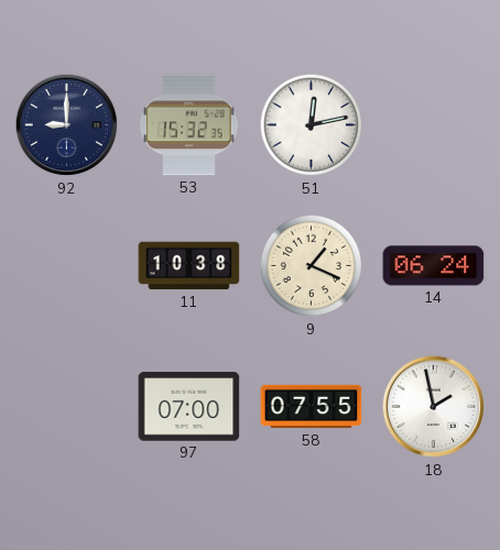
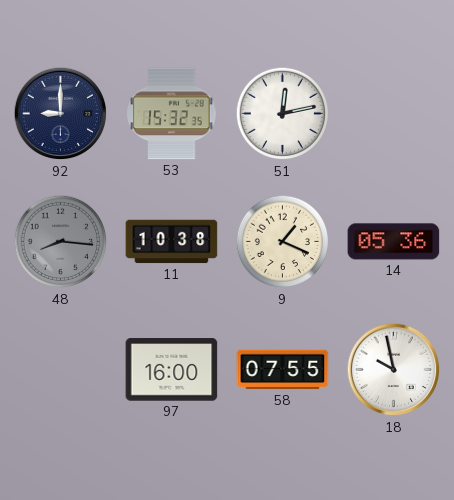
48: none -> 8:16 (61, 242)
14: 06:24 -> 05:36 (394, 242)
97: 07:00 -> 16:00 (172, 370)
18: 1:58 -> 9:58 (394, 370)
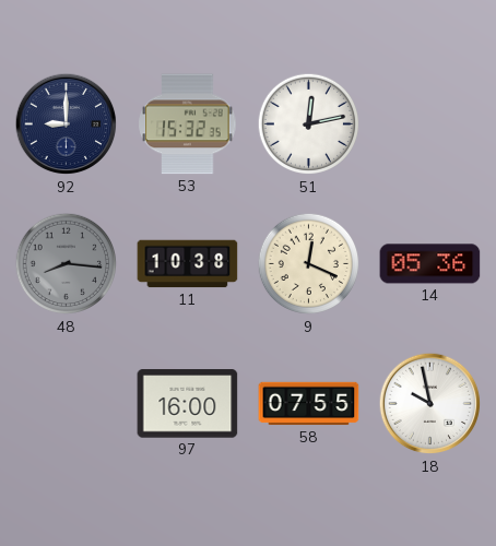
9: 1:19 -> 12:19 (309, 264)
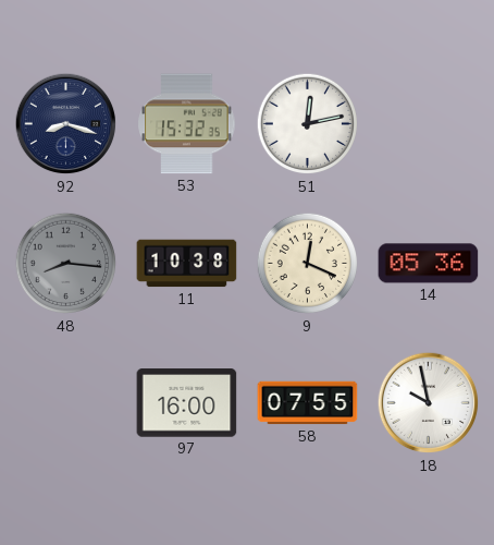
92: 9:00 -> 8:18 (66, 124)
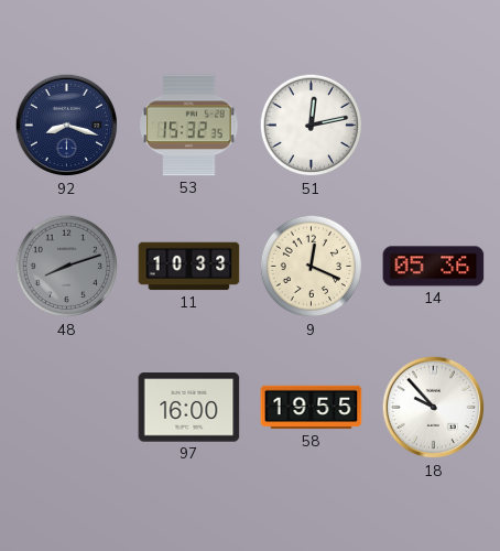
48: 8:16 -> 8:12 (67, 267)
11: 10:38 -> 10:33 (189, 267)
58: 07:55 -> 19:55 (312, 408)
18: 9:58 -> 9:53 (434, 408)
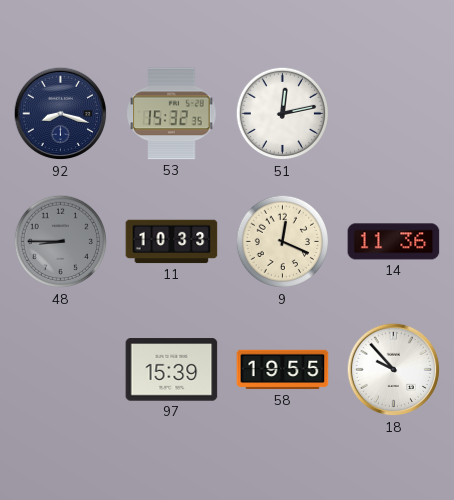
48: 8:12 -> 8:45 (61, 242)
14: 05:36 -> 11:36 (394, 242)
97: 16:00 -> 15:39 (172, 370)
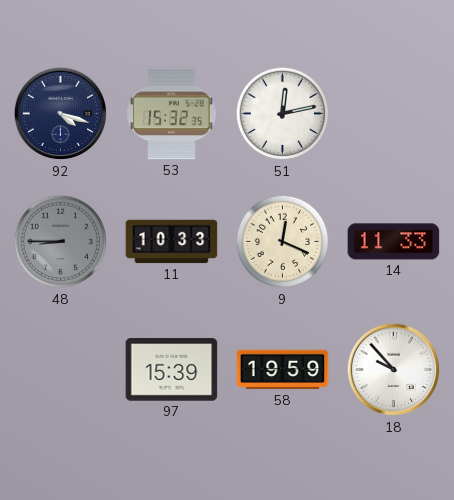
92: 8:18 -> 4:18 (61, 114)
14: 11:36 -> 11:33 (394, 242)
58: 19:55 -> 19:59 (283, 370)
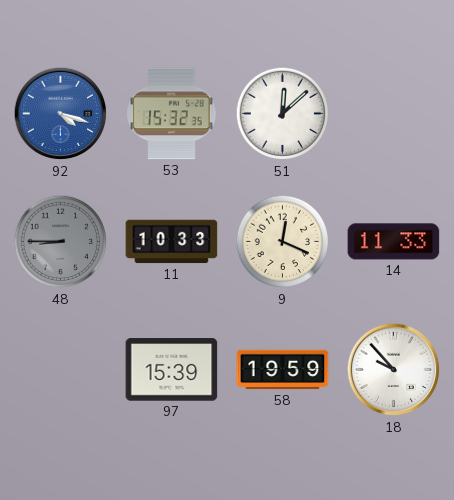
92 dial: navy -> blue (61, 114)
51: 12:13 -> 12:08 (283, 114)
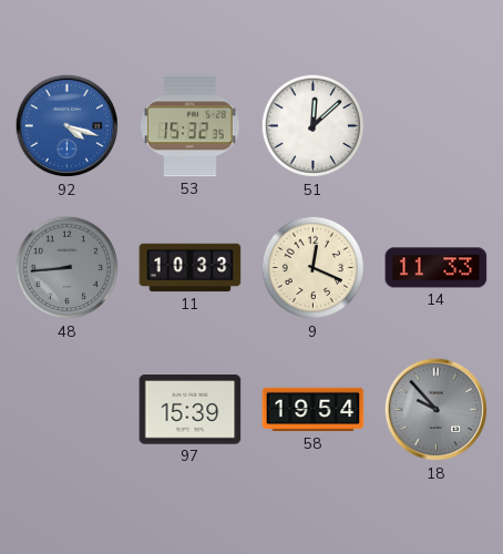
48: 8:45 -> 8:44 (68, 268)
58: 19:59 -> 19:54 (314, 410)
18 dial: white -> grey (437, 410)
